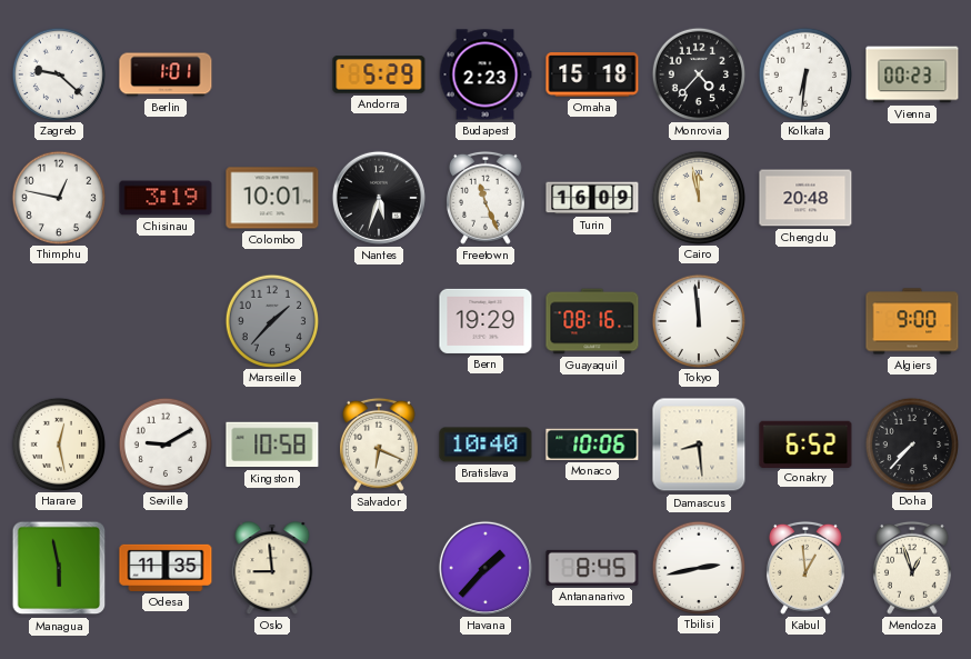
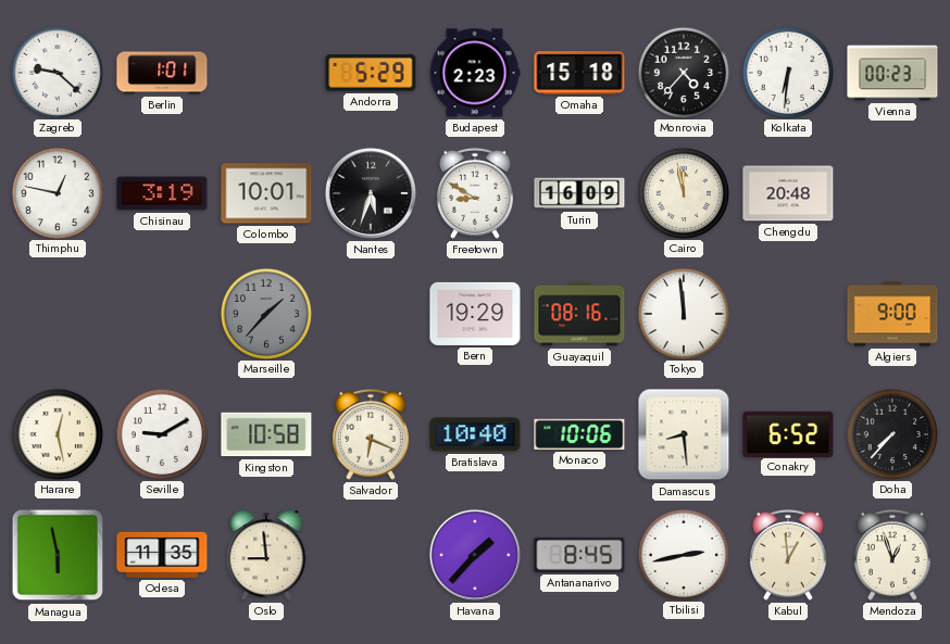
Freetown: 11:26 -> 8:50 (475, 193)
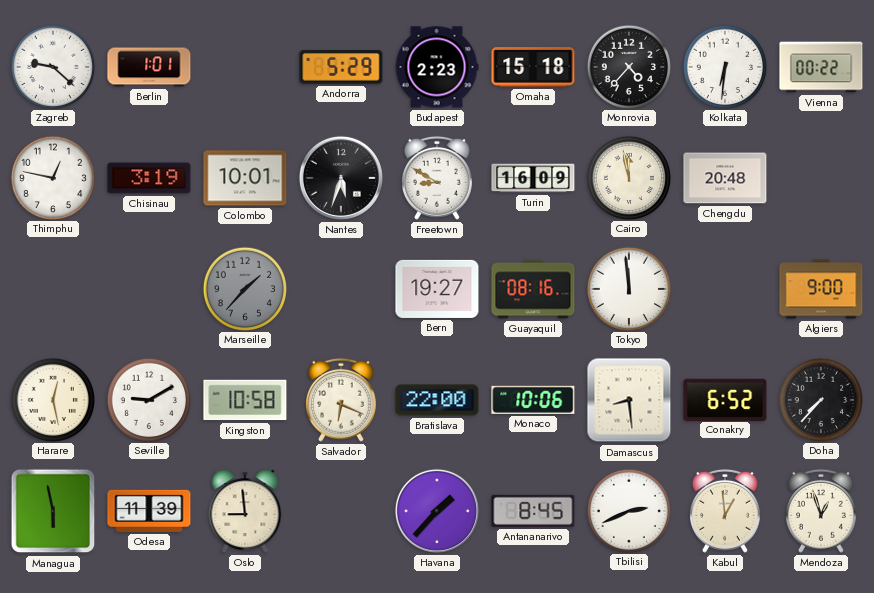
Vienna: 00:23 -> 00:22 (821, 67)
Bern: 19:29 -> 19:27 (437, 289)
Bratislava: 10:40 -> 22:00 (437, 400)
Odesa: 11:35 -> 11:39 (149, 511)
Tbilisi: 2:43 -> 2:41 (628, 510)
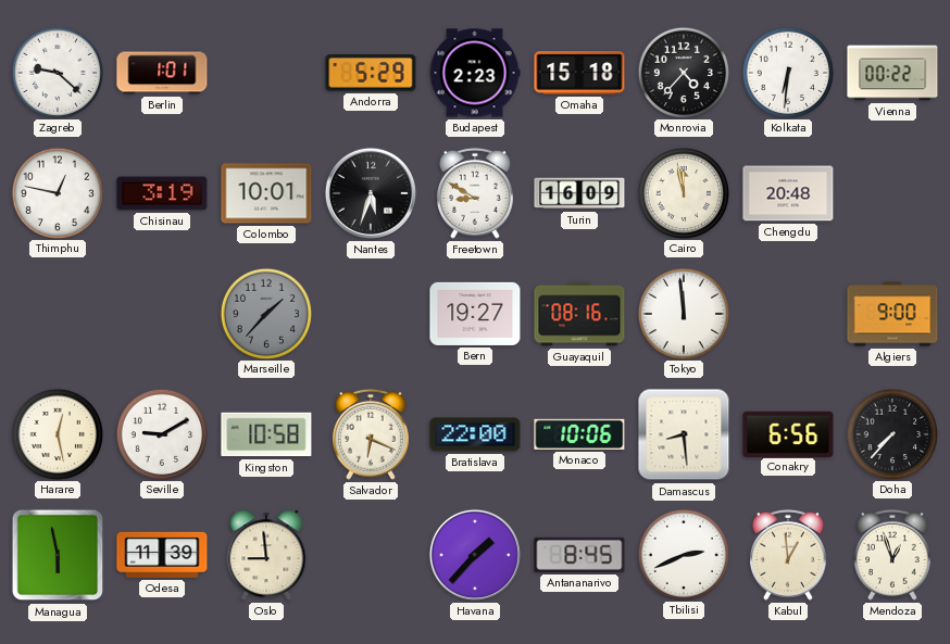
Conakry: 6:52 -> 6:56 (788, 433)
